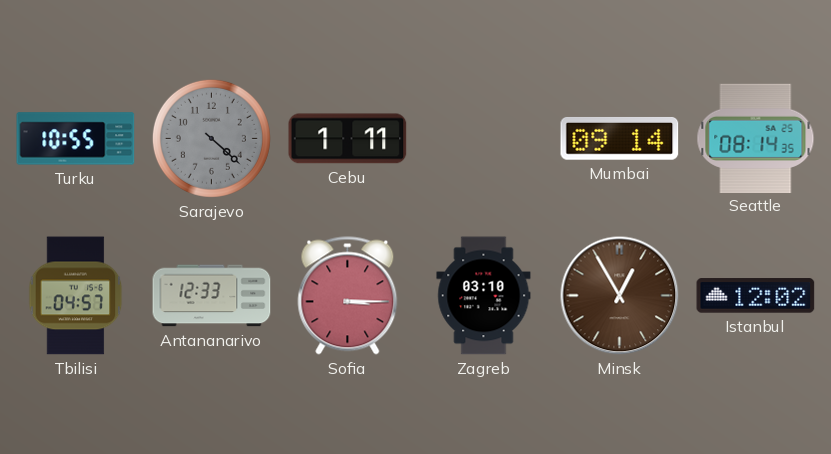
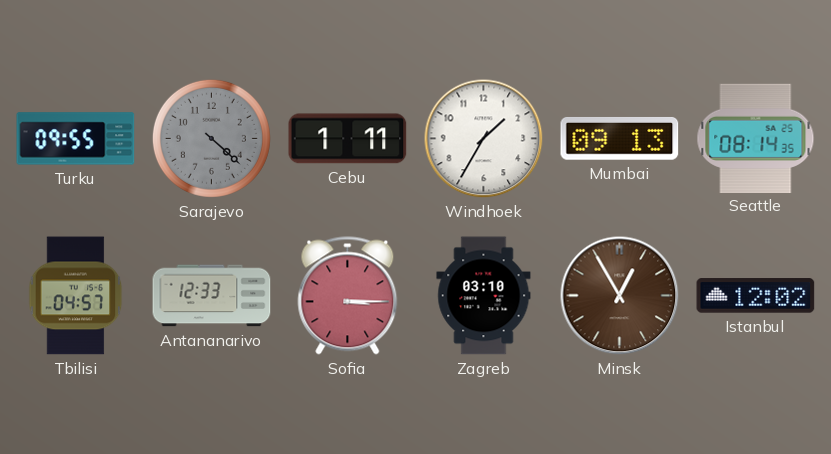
Turku: 10:55 -> 09:55 (76, 139)
Windhoek: none -> 1:35 (484, 139)
Mumbai: 09:14 -> 09:13 (620, 139)
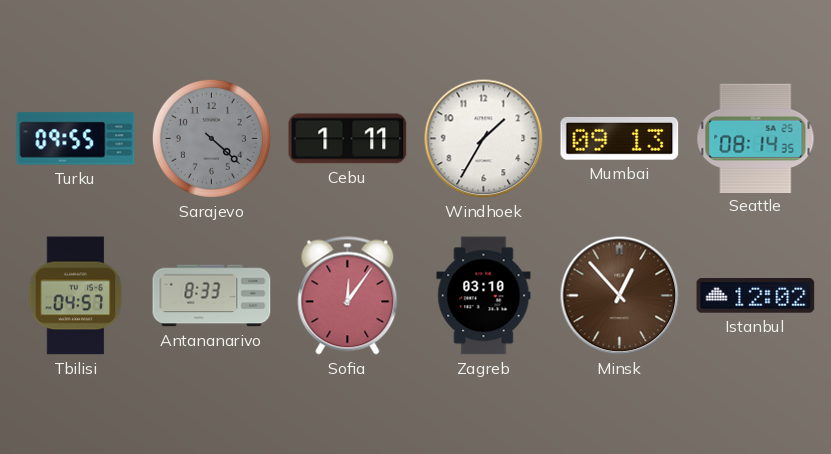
Antananarivo: 12:33 -> 8:33 (212, 296)
Sofia: 3:15 -> 12:06 (348, 296)
Minsk: 12:55 -> 12:53 (620, 296)
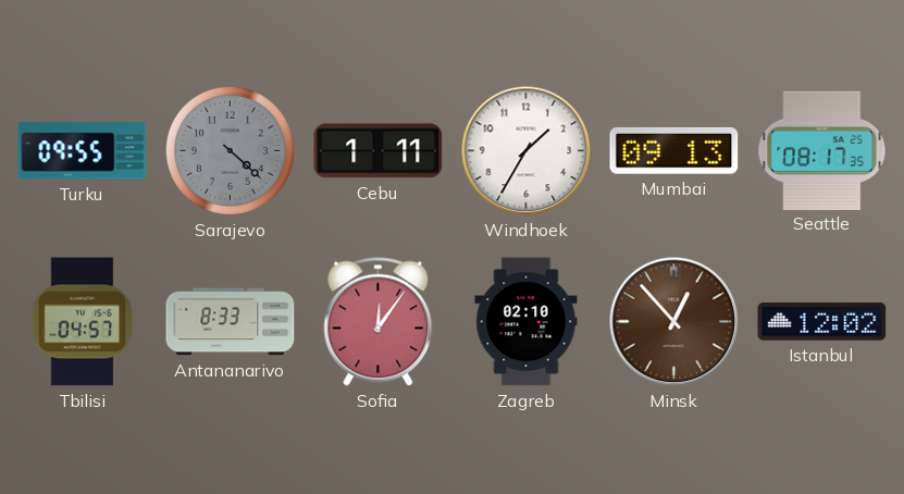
Seattle: 08:14 -> 08:17 (822, 150)
Zagreb: 03:10 -> 02:10 (527, 322)
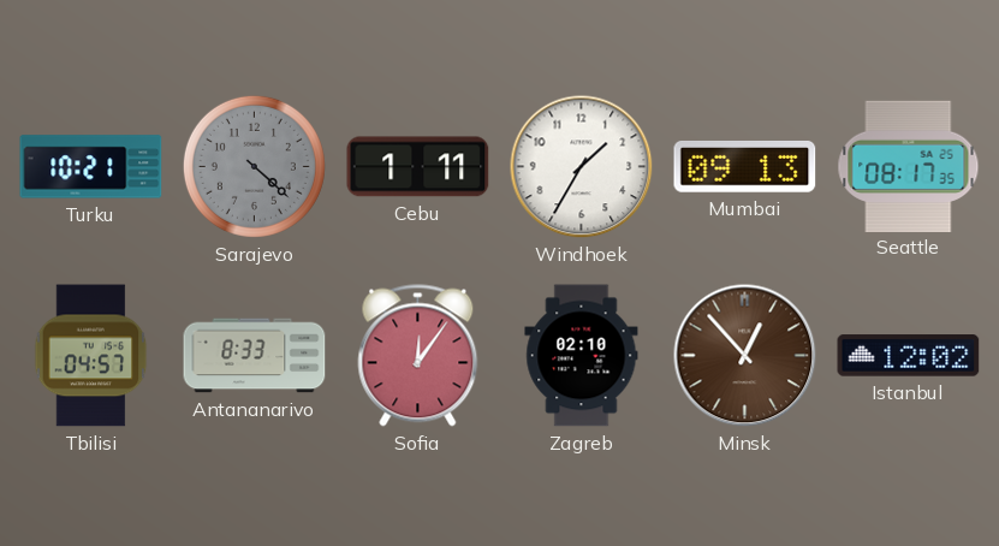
Turku: 09:55 -> 10:21 (91, 167)
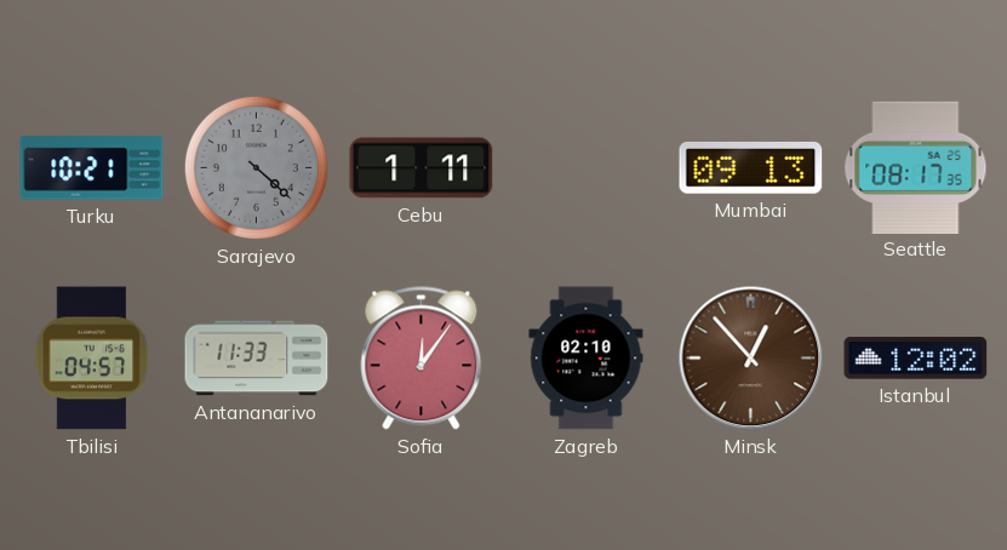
Windhoek: 1:35 -> none (582, 167)
Antananarivo: 8:33 -> 11:33 (257, 359)
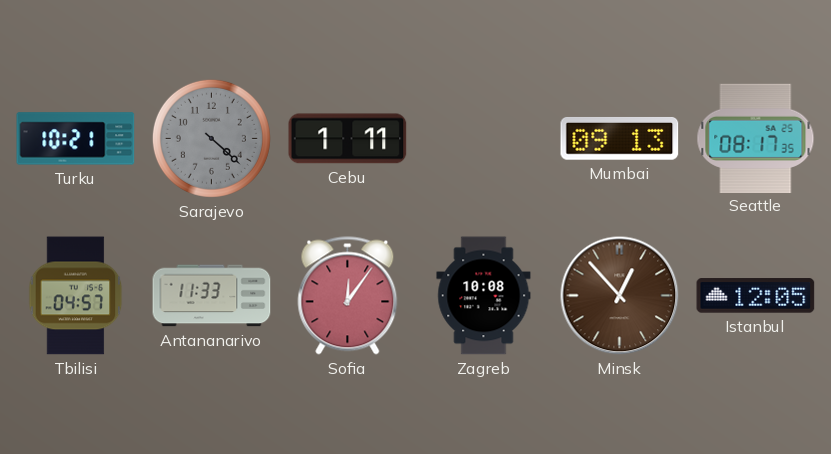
Zagreb: 02:10 -> 10:08 (484, 296)
Istanbul: 12:02 -> 12:05 (756, 296)
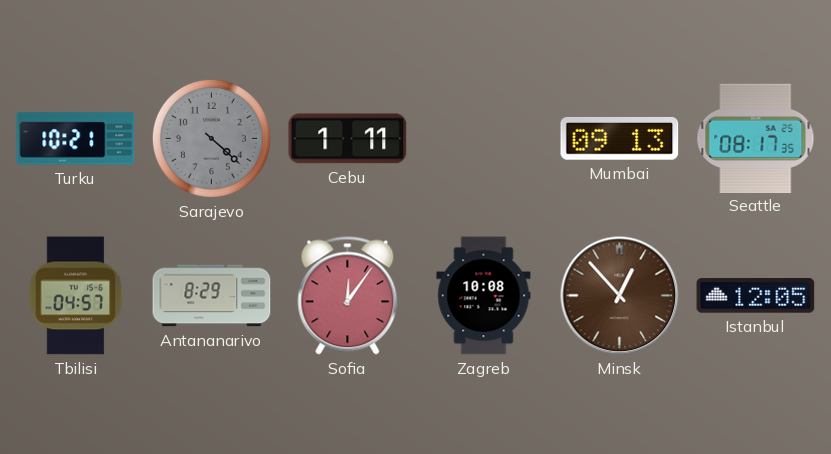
Antananarivo: 11:33 -> 8:29 (212, 296)
